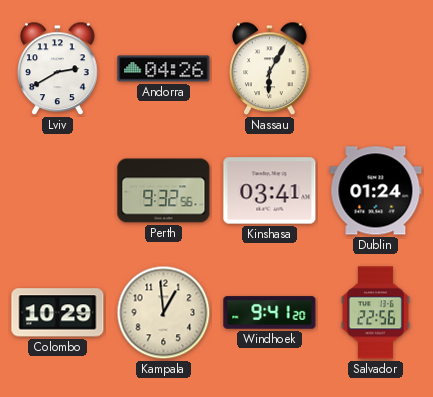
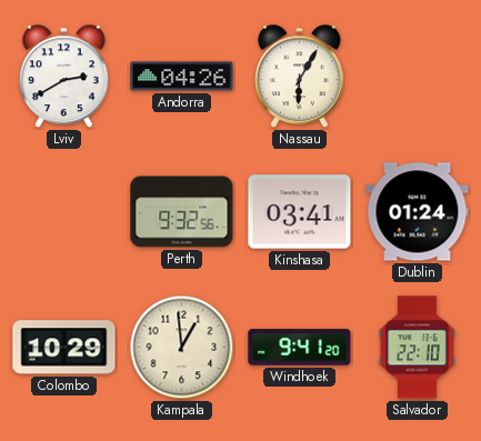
Salvador: 22:56 -> 22:10 (417, 348)
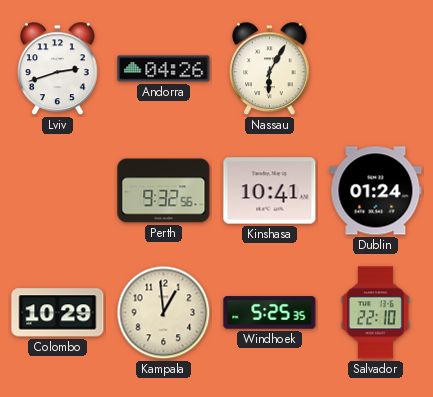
Lviv: 2:40 -> 2:42 (58, 69)
Kinshasa: 03:41 -> 10:41 (270, 191)
Windhoek: 9:41 -> 5:25 (270, 313)
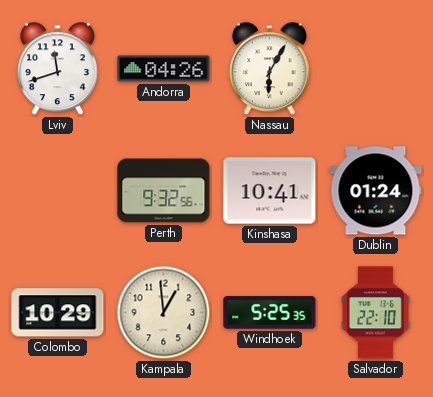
Lviv: 2:42 -> 11:42 (58, 69)
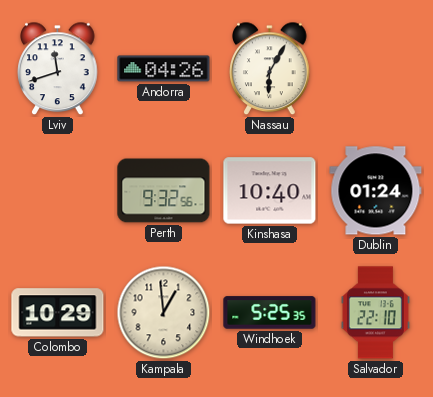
Kinshasa: 10:41 -> 10:40 (270, 191)
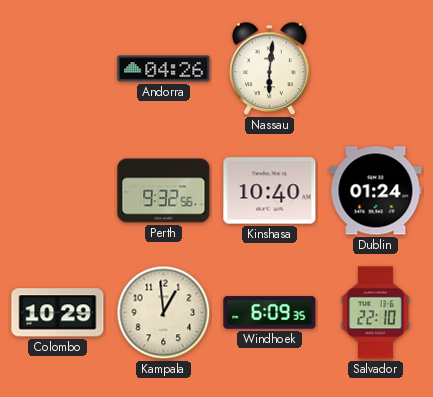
Lviv: 11:42 -> none (58, 69)
Nassau: 6:05 -> 6:01 (270, 69)
Windhoek: 5:25 -> 6:09 (270, 313)
